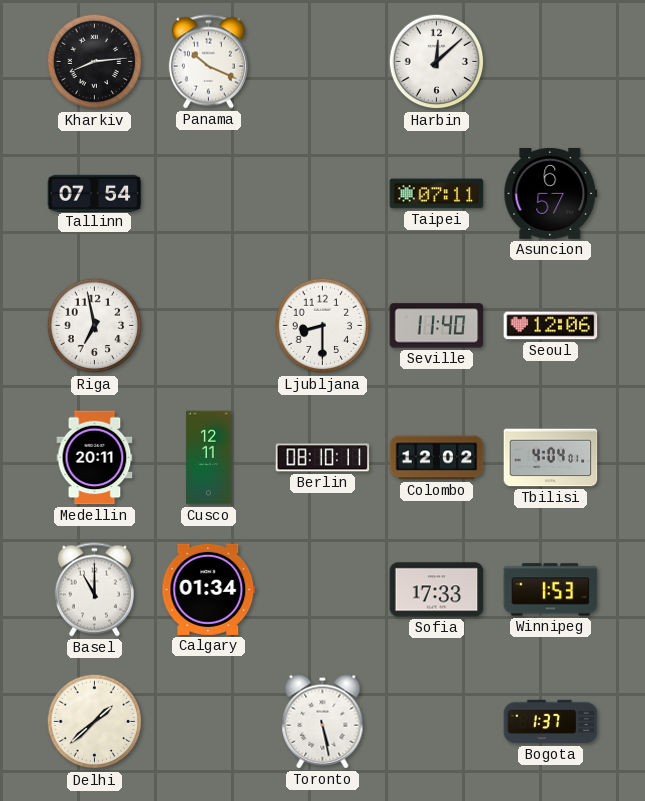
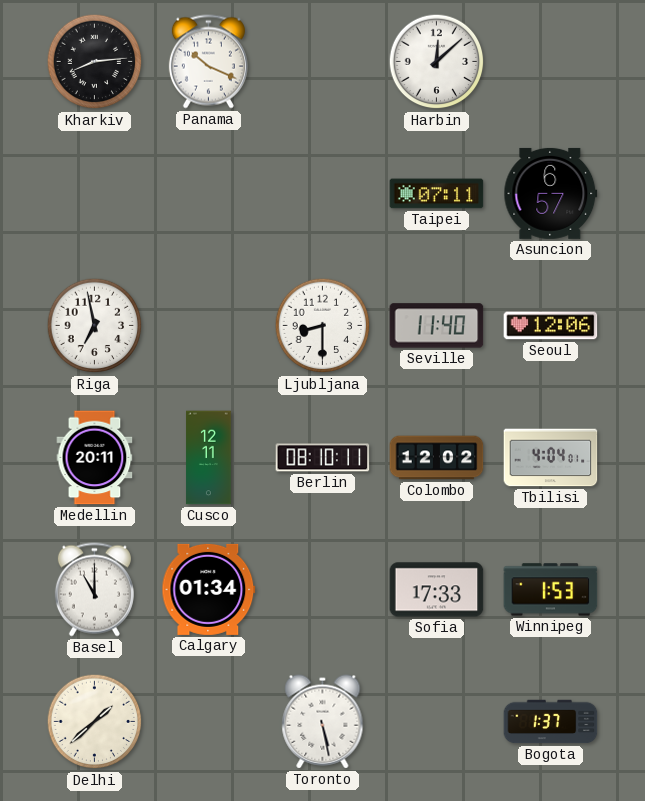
Tallinn: 07:54 -> none (95, 193)
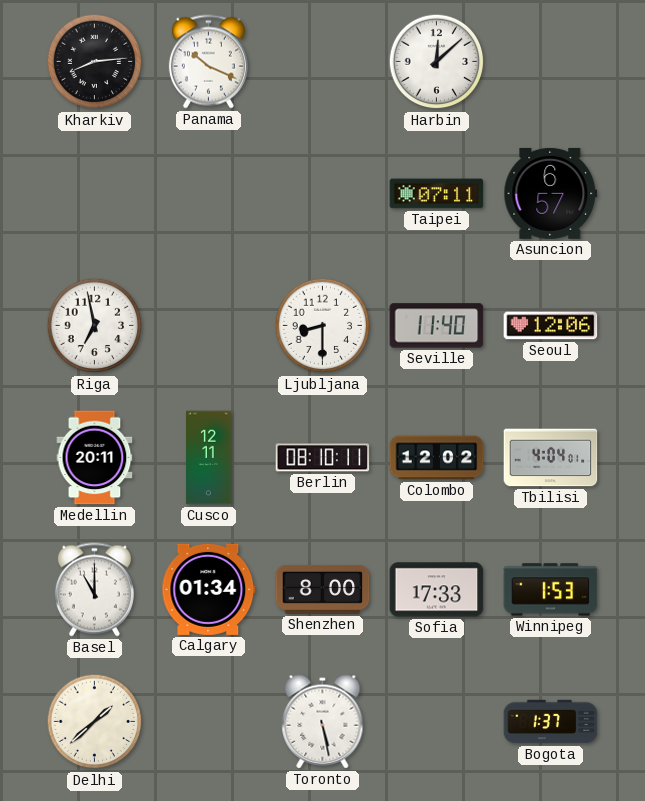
Shenzhen: none -> 8:00 (323, 589)
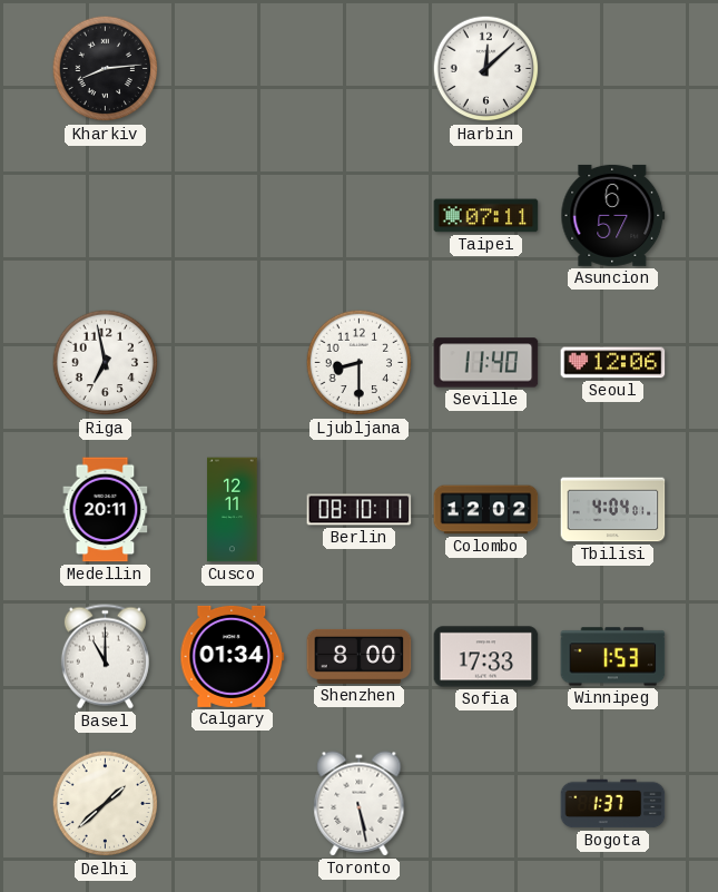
Panama: 10:19 -> none (208, 62)
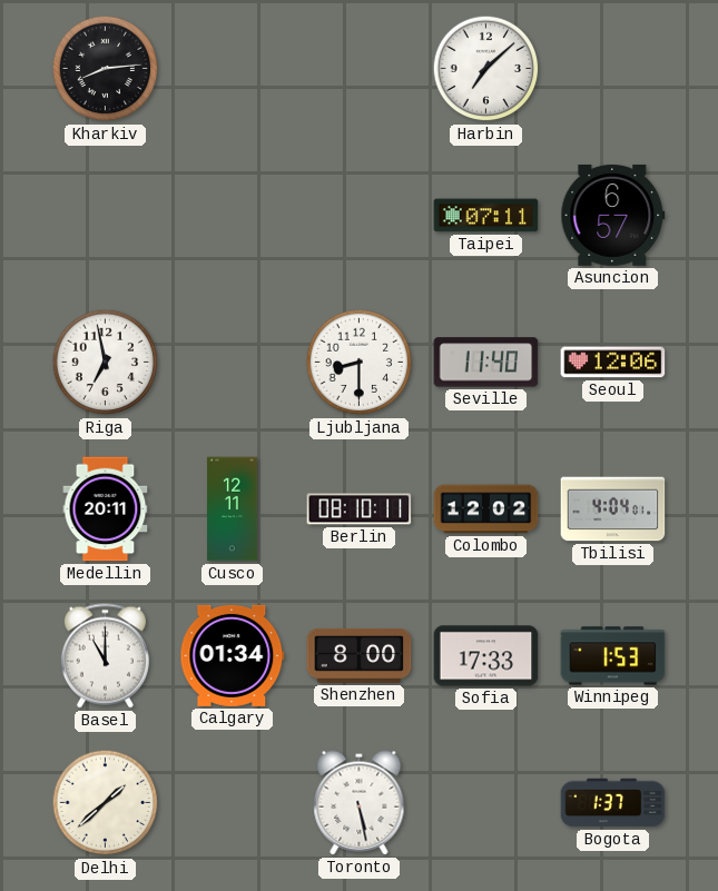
Harbin: 12:08 -> 7:08 (486, 69)
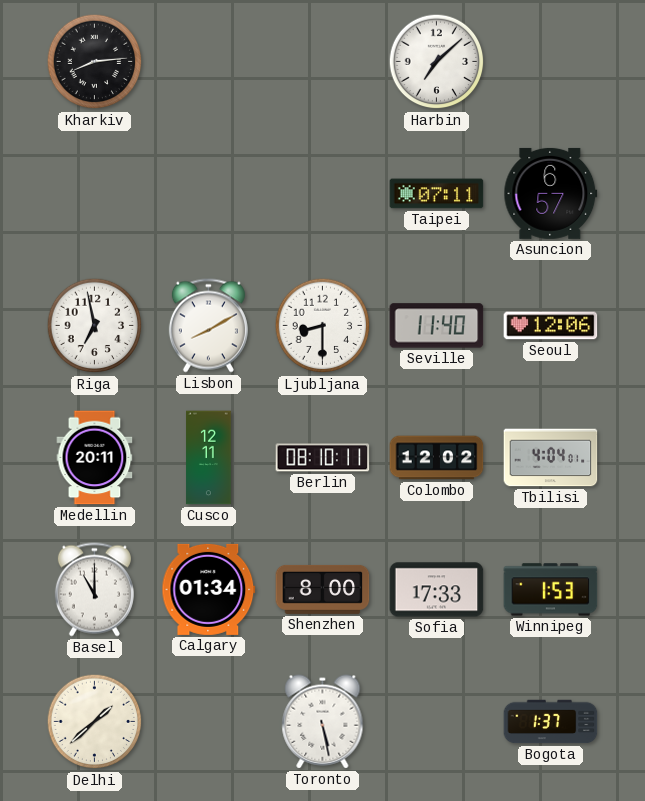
Lisbon: none -> 8:10 (208, 326)
